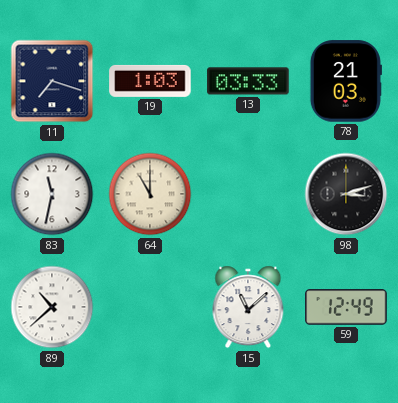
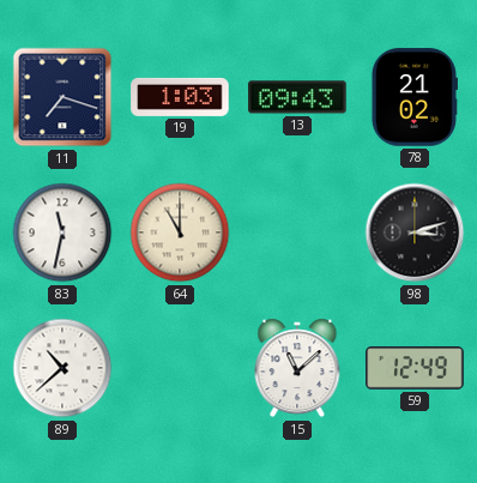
13: 03:33 -> 09:43 (297, 97)
78: 21:03 -> 21:02 (415, 97)
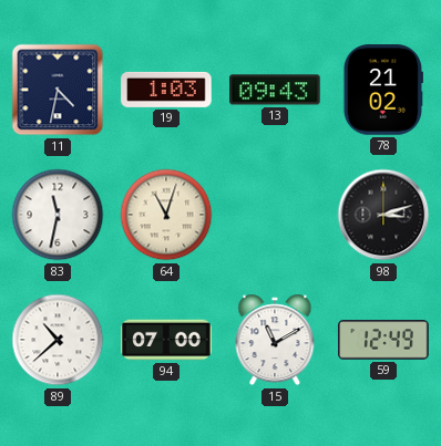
11: 7:18 -> 4:32 (58, 90)
64: 11:00 -> 11:03 (166, 215)
94: none -> 07:00 (166, 340)
15: 11:08 -> 11:10 (275, 340)
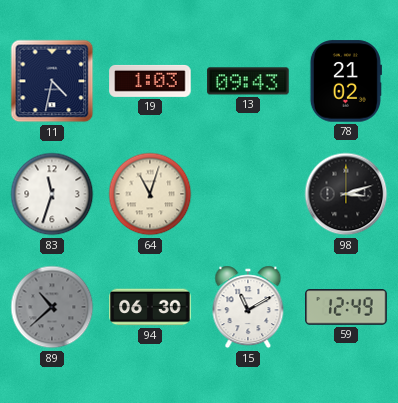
83: 11:32 -> 11:33 (52, 194)
89 dial: white -> grey (52, 307)
94: 07:00 -> 06:30 (150, 307)
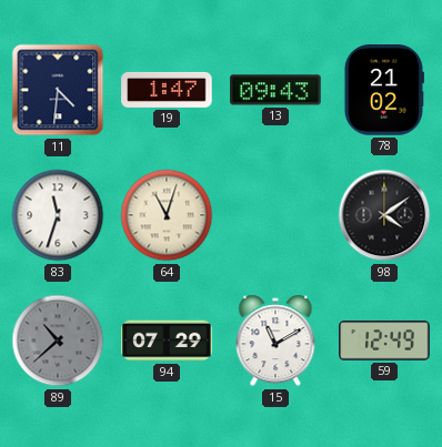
11: 4:32 -> 4:31 (58, 90)
19: 1:03 -> 1:47 (167, 90)
98: 3:12 -> 4:09 (384, 215)
94: 06:30 -> 07:29 (167, 341)
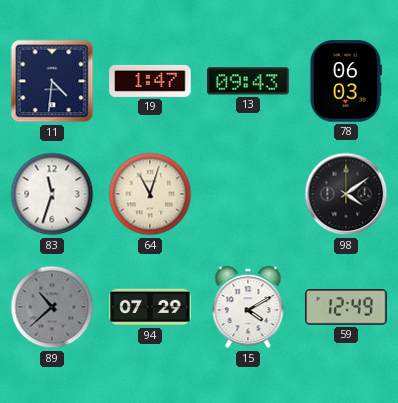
78: 21:02 -> 06:03 (346, 81)
15: 11:10 -> 4:10 (248, 307)
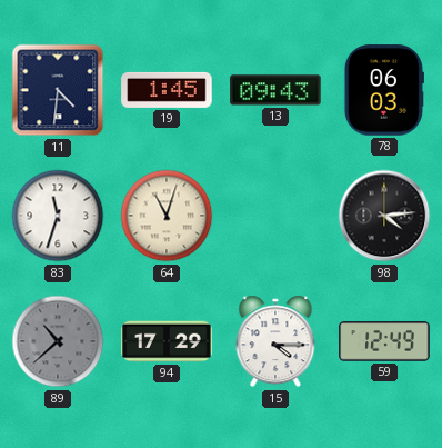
19: 1:47 -> 1:45 (167, 90)
98: 4:09 -> 4:14 (384, 216)
94: 07:29 -> 17:29 (167, 341)
15: 4:10 -> 4:15 (275, 341)
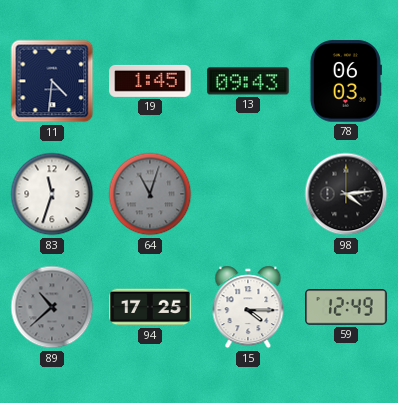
64 dial: cream -> grey (150, 194)
94: 17:29 -> 17:25 (150, 307)
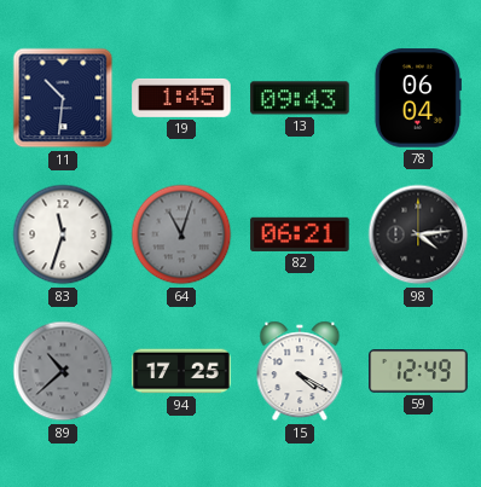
11: 4:31 -> 10:31 (63, 98)
78: 06:03 -> 06:04 (418, 98)
82: none -> 06:21 (300, 234)
15: 4:15 -> 4:20 (300, 371)
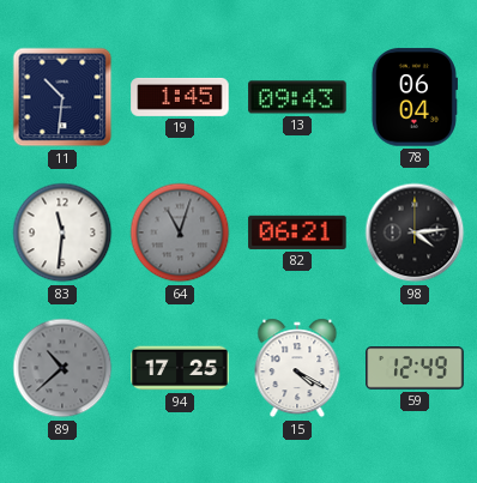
83: 11:33 -> 11:31 (62, 233)
